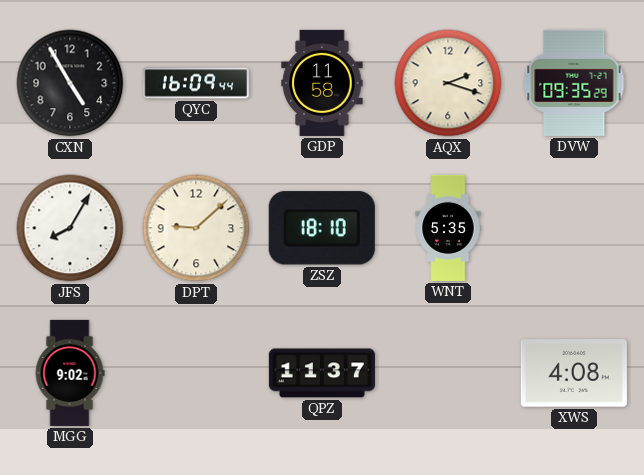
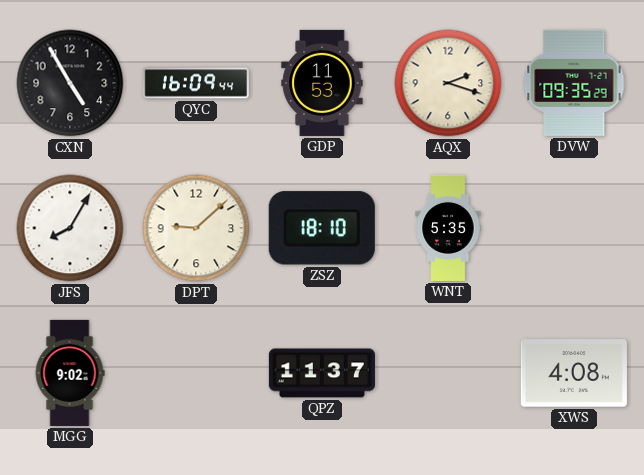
GDP: 11:58 -> 11:53 (322, 83)
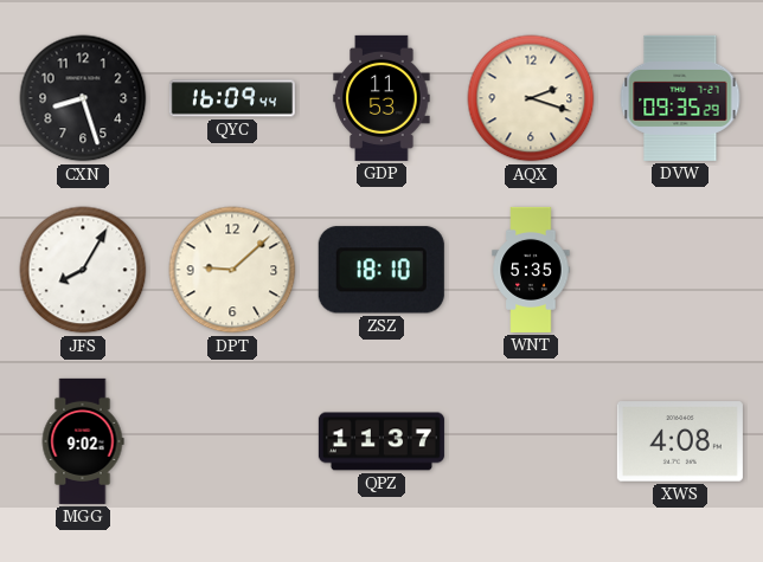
CXN: 4:55 -> 8:27 (83, 98)
